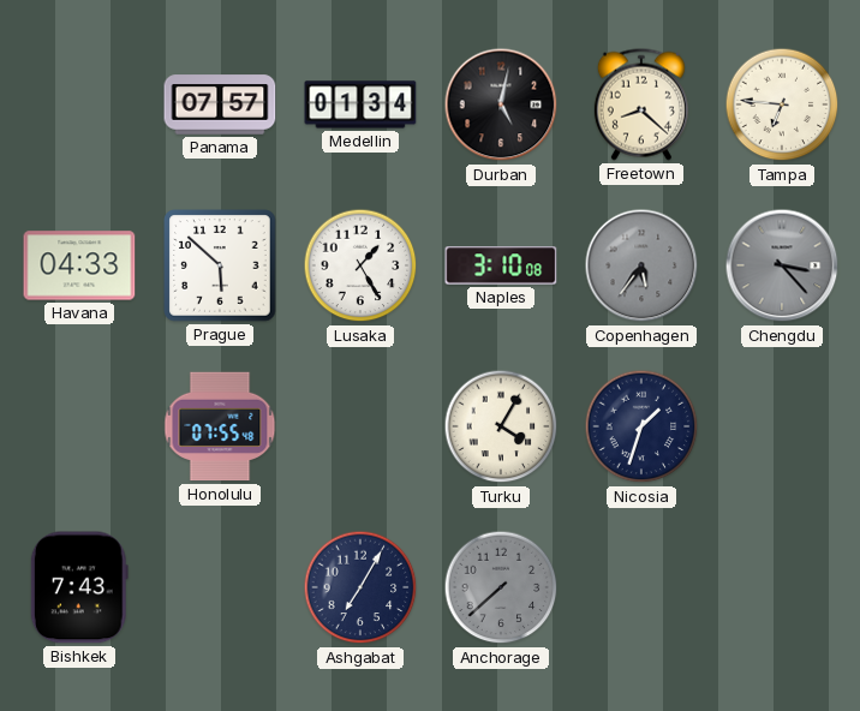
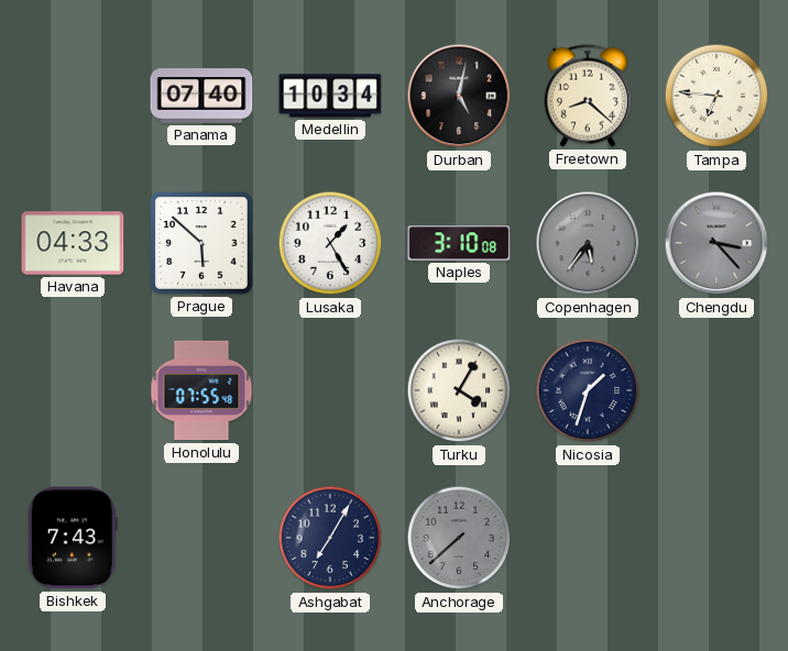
Panama: 07:57 -> 07:40 (201, 96)
Medellin: 01:34 -> 10:34 (330, 96)
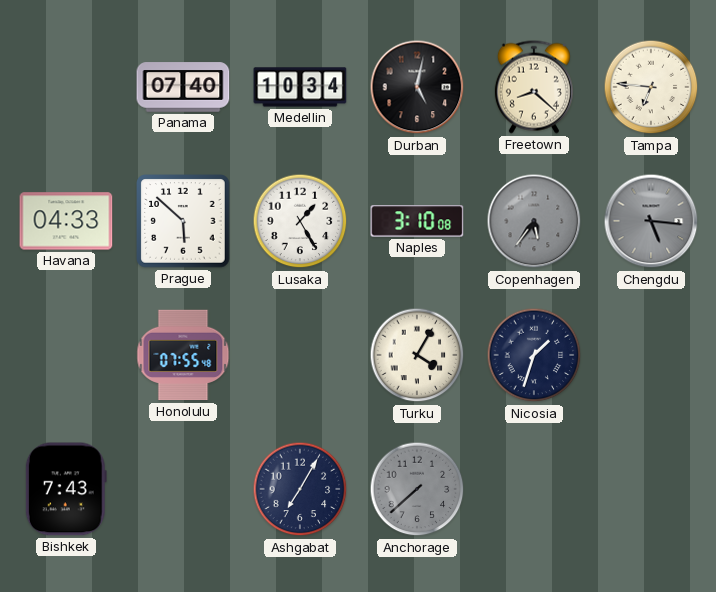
Chengdu: 3:23 -> 5:16 (651, 221)
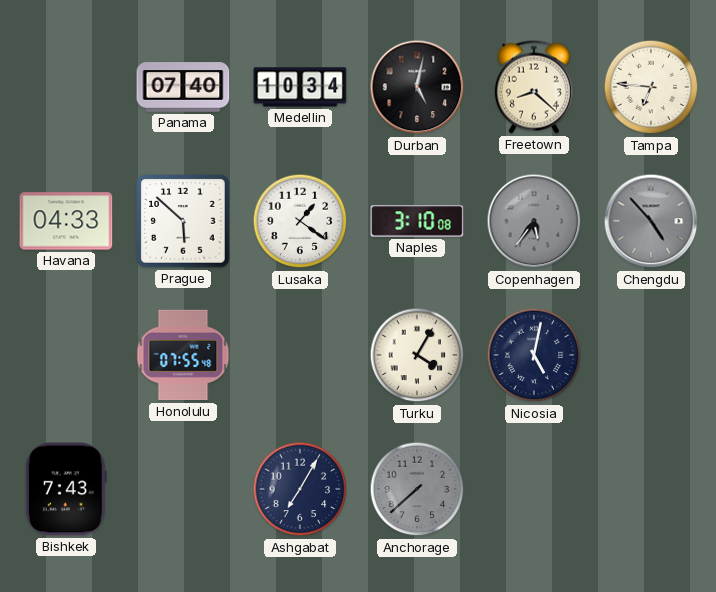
Lusaka: 1:25 -> 1:21 (300, 221)
Chengdu: 5:16 -> 4:53 (651, 221)
Nicosia: 1:33 -> 5:02 (534, 355)
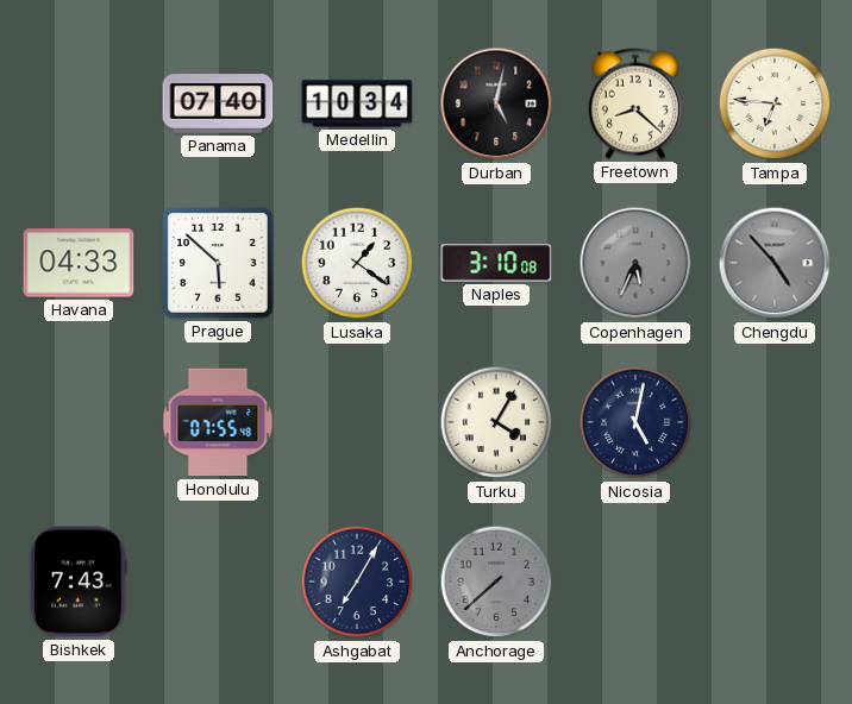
Copenhagen: 5:36 -> 5:34 (635, 263)
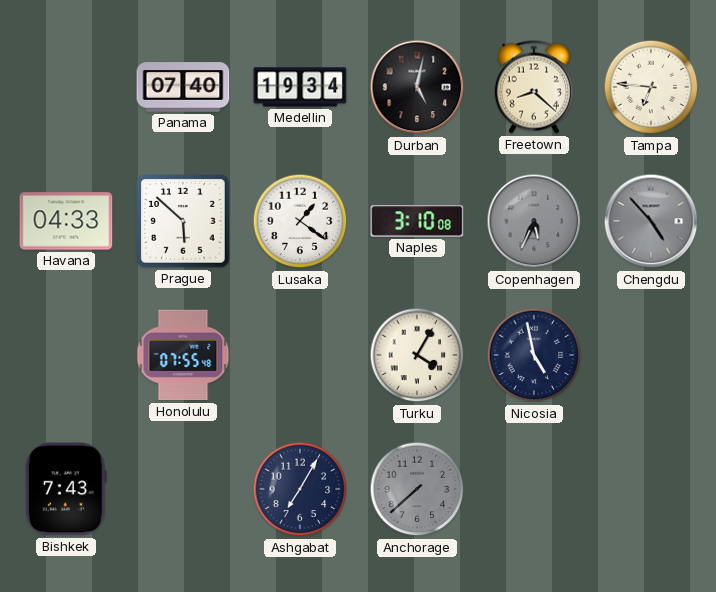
Medellin: 10:34 -> 19:34 (300, 87)
Nicosia: 5:02 -> 4:58 (534, 355)
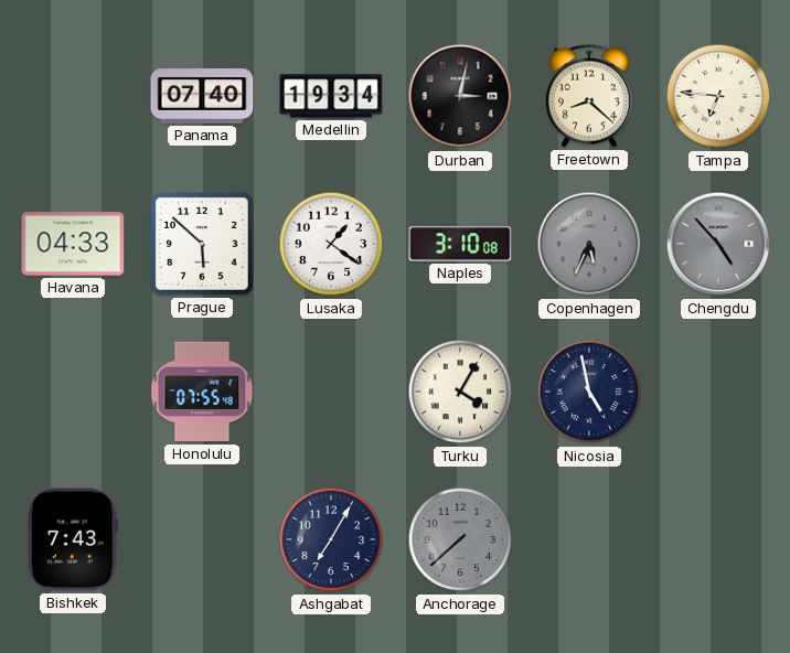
Durban: 5:02 -> 3:02 (460, 96)
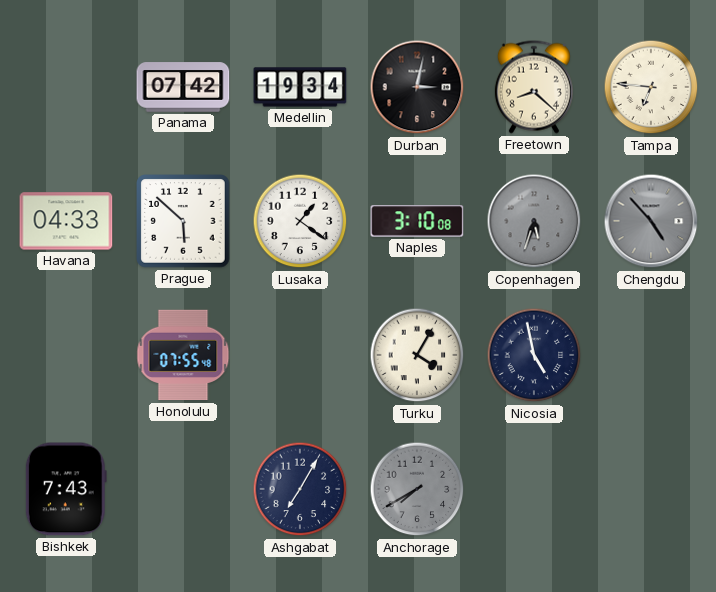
Panama: 07:40 -> 07:42 (183, 87)
Copenhagen: 5:34 -> 5:33 (534, 221)
Anchorage: 7:38 -> 7:40 (417, 489)
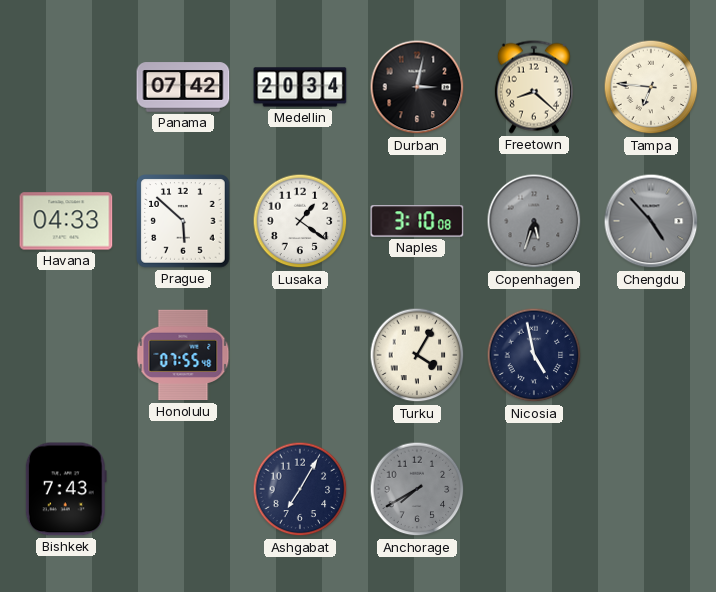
Medellin: 19:34 -> 20:34 (300, 87)
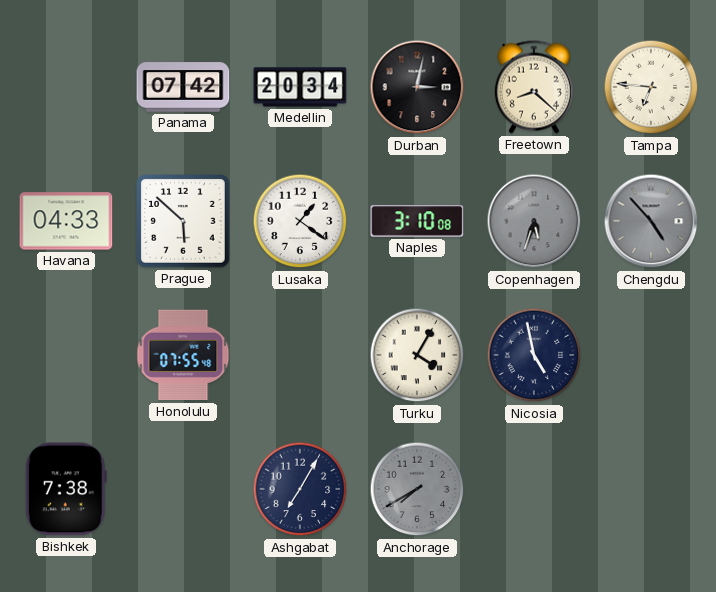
Bishkek: 7:43 -> 7:38 (66, 489)
